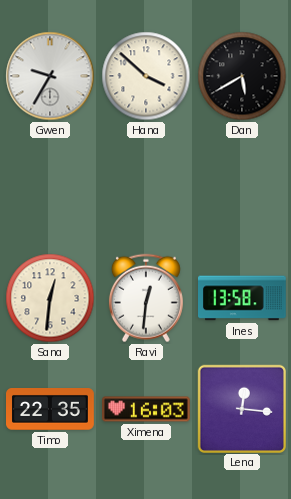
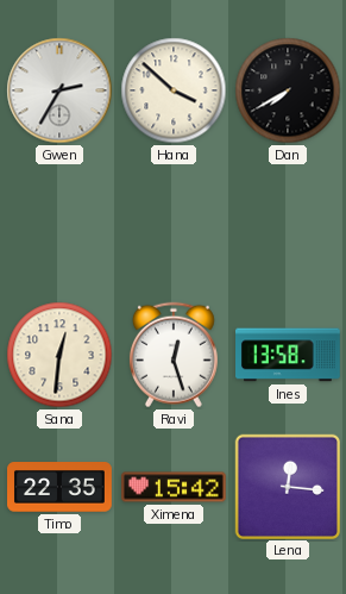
Gwen: 9:35 -> 2:35 (59, 90)
Dan: 5:40 -> 7:40 (288, 90)
Ravi: 12:31 -> 12:27 (174, 355)
Ximena: 16:03 -> 15:42 (175, 487)
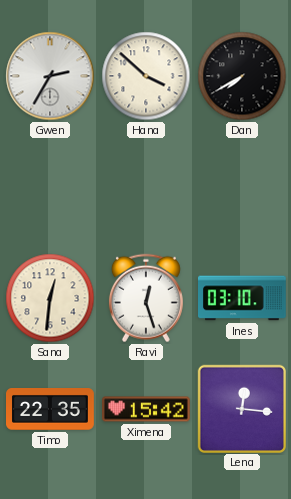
Ines: 13:58 -> 03:10 (243, 298)
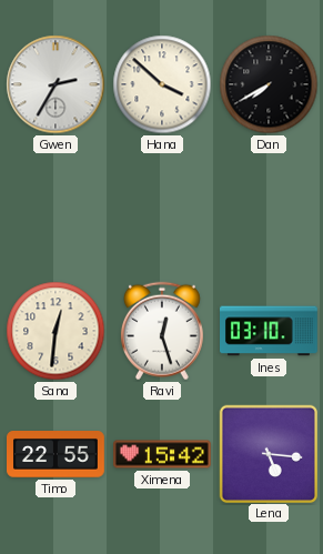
Timo: 22:35 -> 22:55 (55, 455)
Lena: 12:16 -> 5:16 (268, 453)
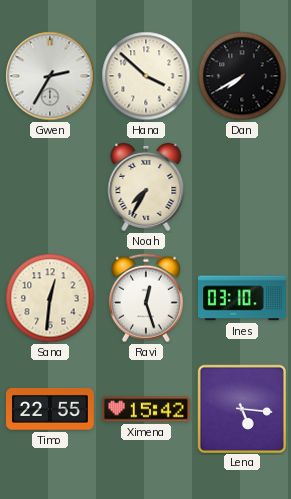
Noah: none -> 7:35 (146, 187)
